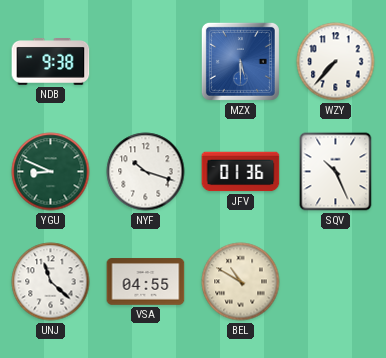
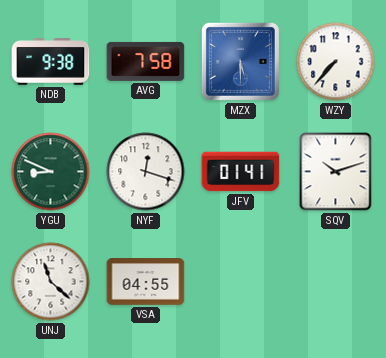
AVG: none -> 7:58 (146, 61)
NYF: 10:18 -> 12:18 (146, 172)
JFV: 01:36 -> 01:41 (241, 172)
SQV: 10:26 -> 10:12 (336, 172)
BEL: 10:50 -> none (241, 282)
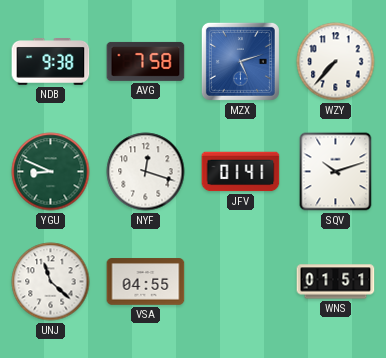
MZX: 5:30 -> 5:12 (240, 61)
WNS: none -> 01:51 (336, 282)
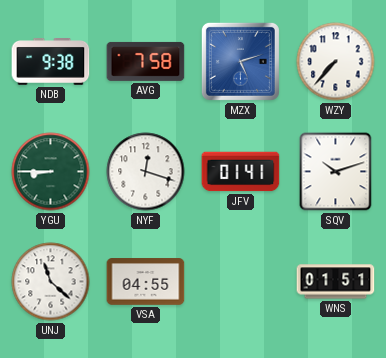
YGU: 8:49 -> 8:45 (51, 172)
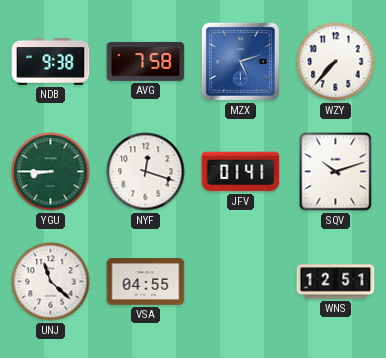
WNS: 01:51 -> 12:51 (336, 282)
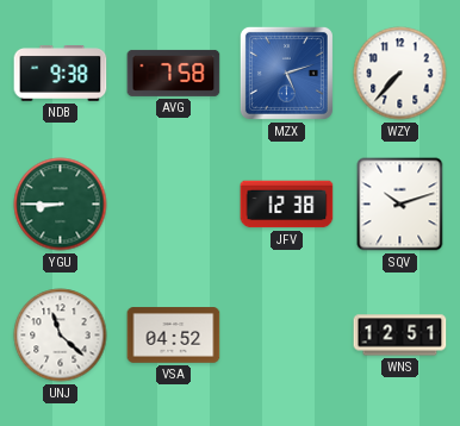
NYF: 12:18 -> none (146, 172)
JFV: 01:41 -> 12:38 (287, 205)
VSA: 04:55 -> 04:52 (174, 336)
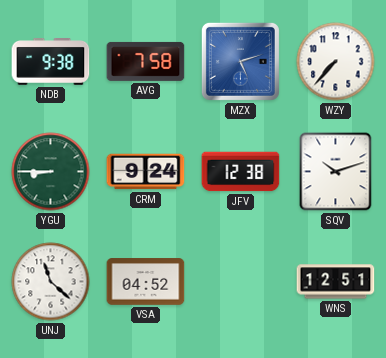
CRM: none -> 9:24 (146, 172)
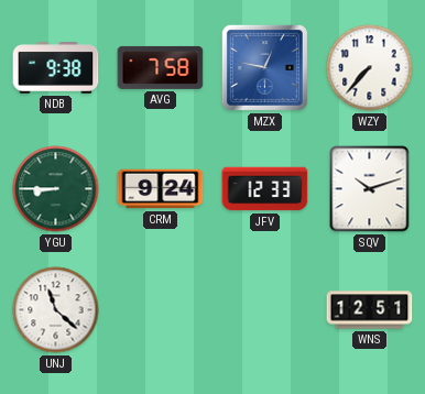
MZX: 5:12 -> 12:47 (264, 67)
JFV: 12:38 -> 12:33 (265, 189)
VSA: 04:52 -> none (146, 282)
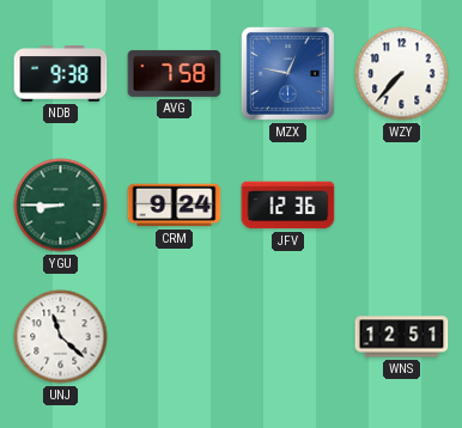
JFV: 12:33 -> 12:36 (288, 206)
SQV: 10:12 -> none (370, 189)
